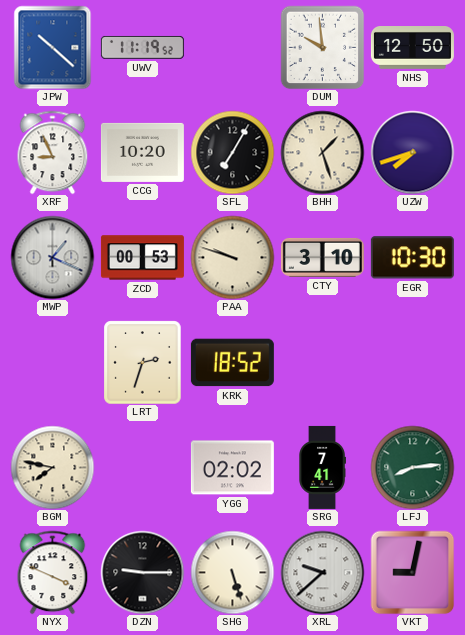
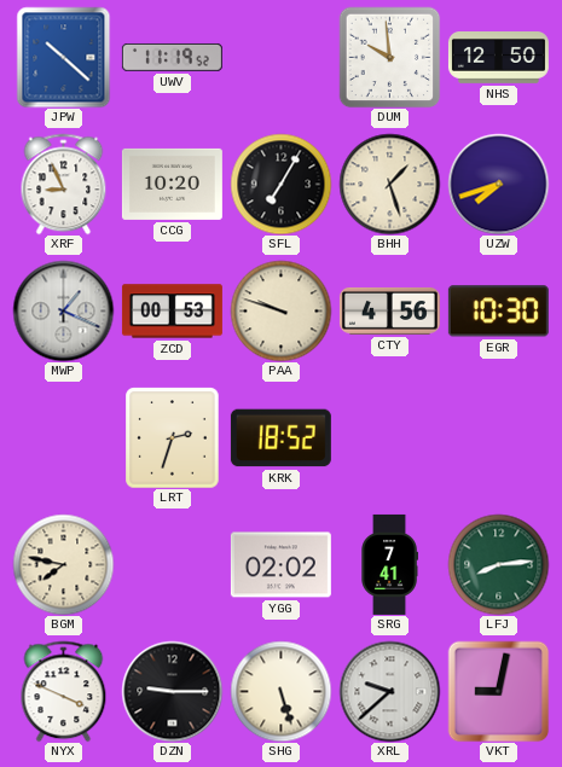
CTY: 3:10 -> 4:56 (389, 310)
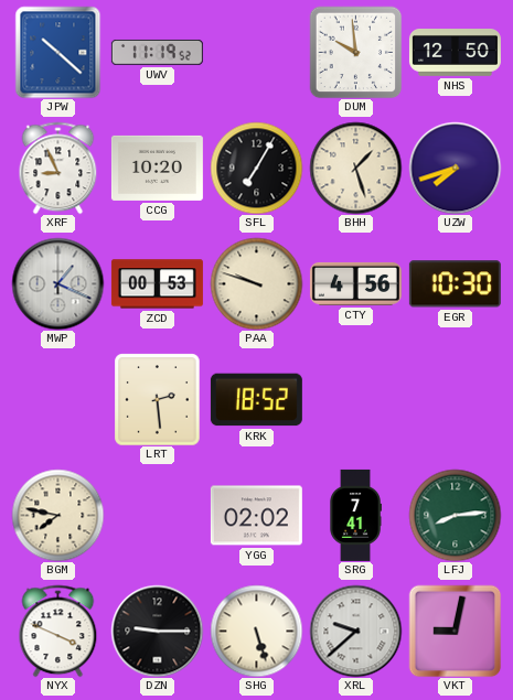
LRT: 2:33 -> 2:29 (158, 399)
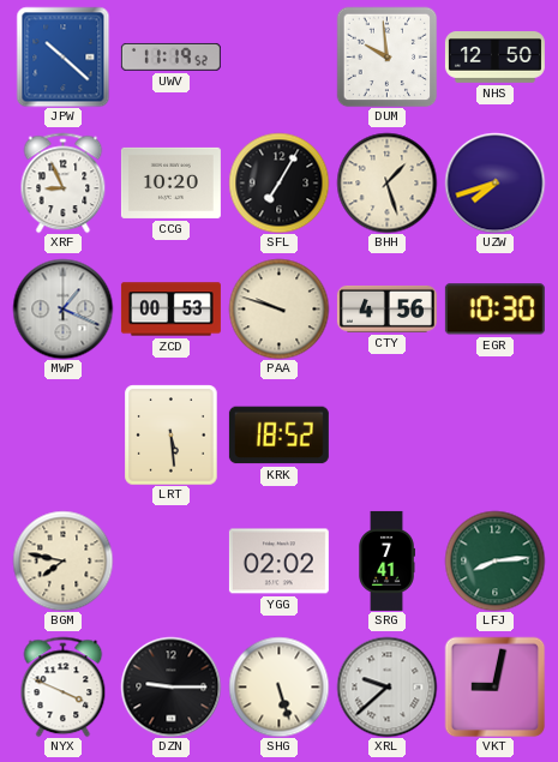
LRT: 2:29 -> 5:29 (172, 434)
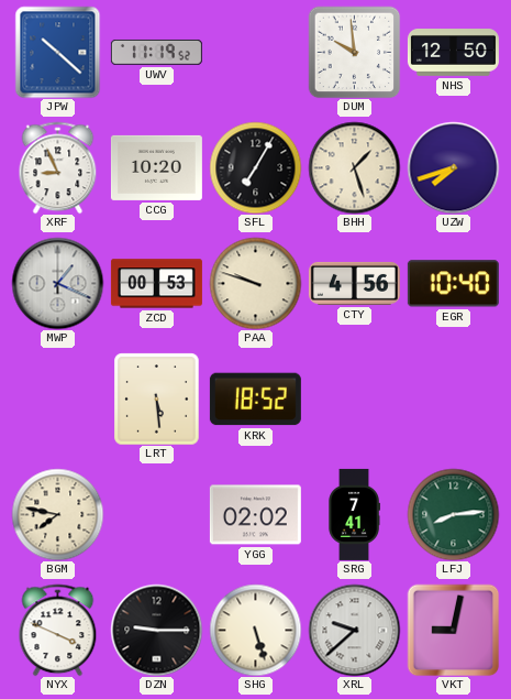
EGR: 10:30 -> 10:40 (453, 284)
